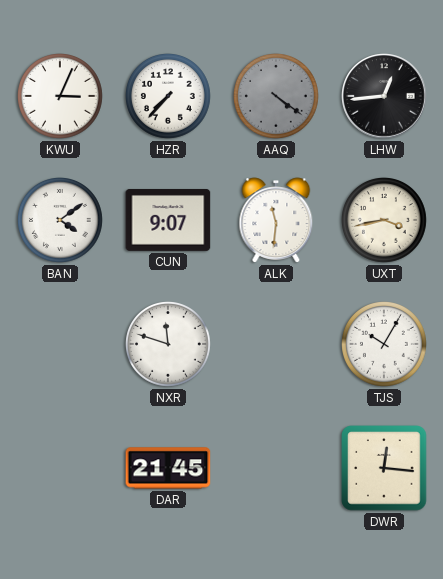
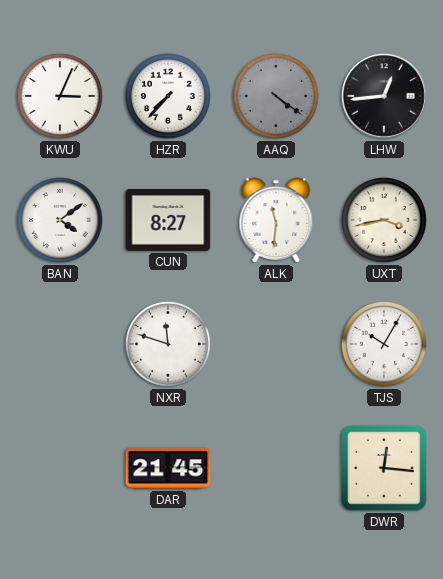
CUN: 9:07 -> 8:27 (168, 220)
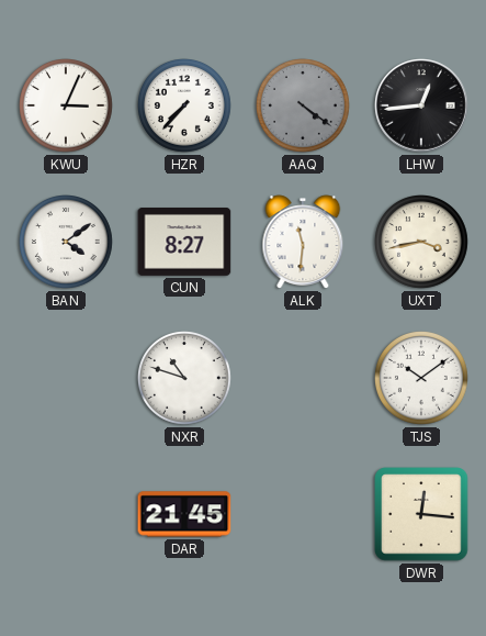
NXR: 11:48 -> 10:48 (185, 379)
TJS: 10:05 -> 10:09 (422, 379)
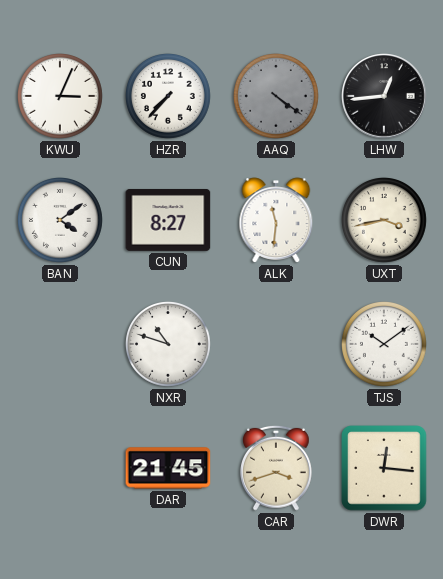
CAR: none -> 3:42 (277, 468)
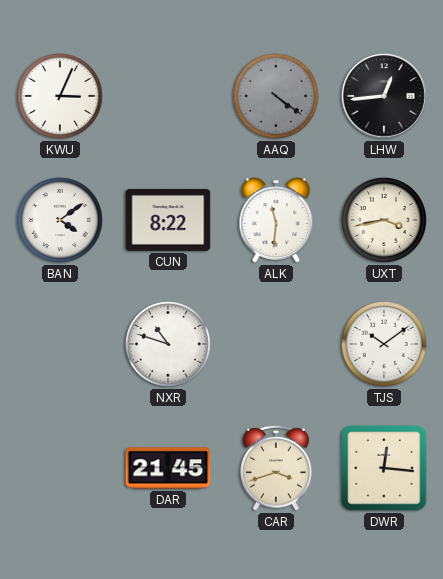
HZR: 7:37 -> none (169, 97)
CUN: 8:27 -> 8:22 (168, 220)
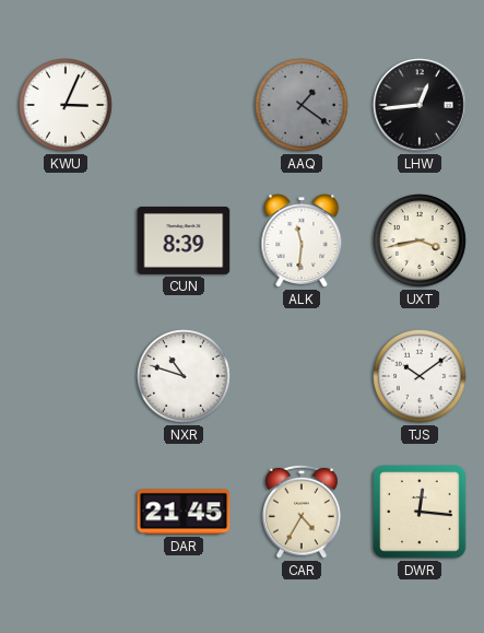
AAQ: 4:21 -> 1:21 (303, 106)
BAN: 4:09 -> none (61, 221)
CUN: 8:22 -> 8:39 (184, 241)
CAR: 3:42 -> 4:35 (303, 512)
